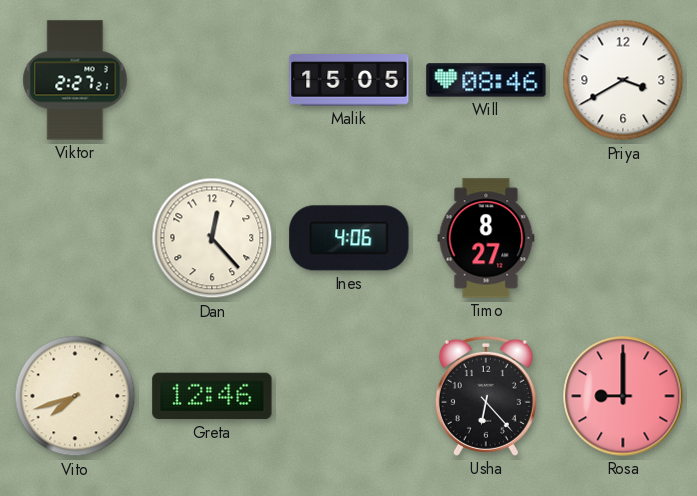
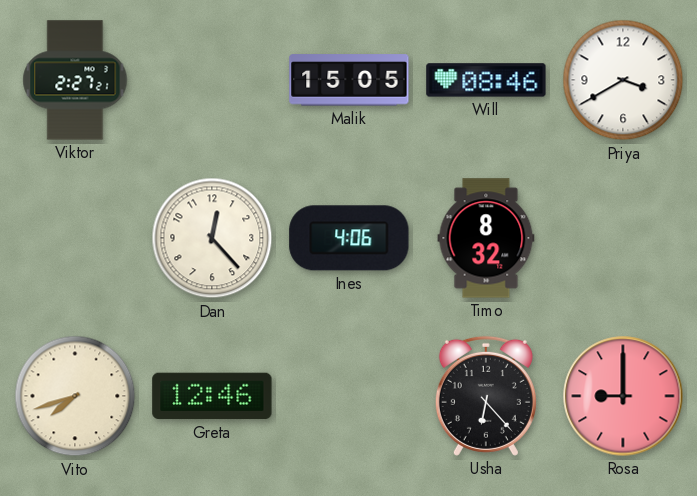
Timo: 8:27 -> 8:32 (486, 238)
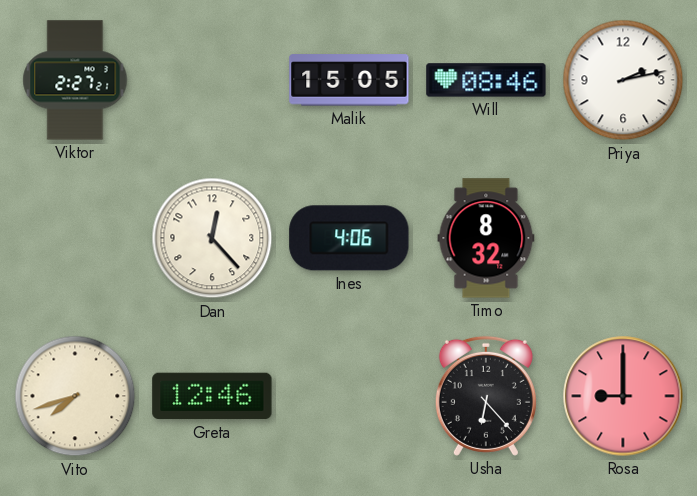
Priya: 3:40 -> 2:13 (623, 80)
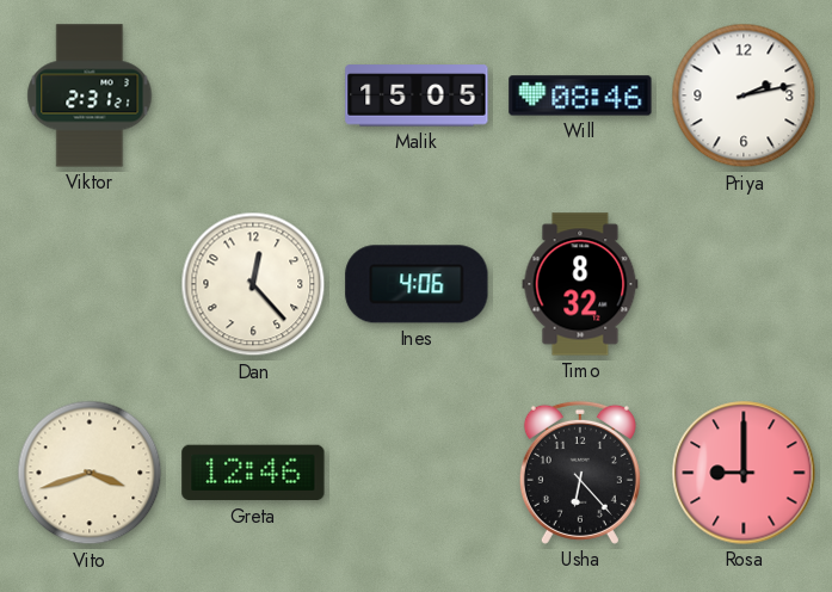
Viktor: 2:27 -> 2:31 (90, 95)
Vito: 7:42 -> 3:42 (90, 473)
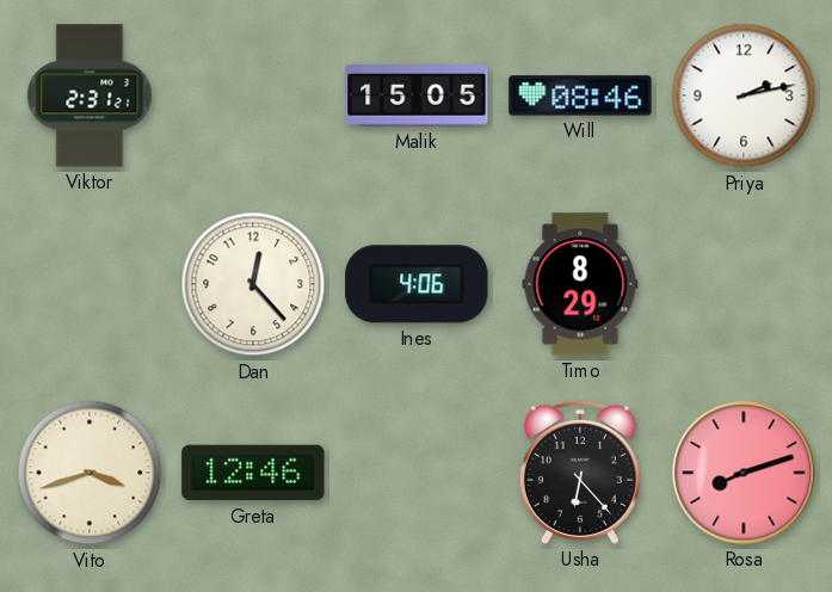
Timo: 8:32 -> 8:29 (580, 284)
Rosa: 9:00 -> 8:12 (744, 473)
